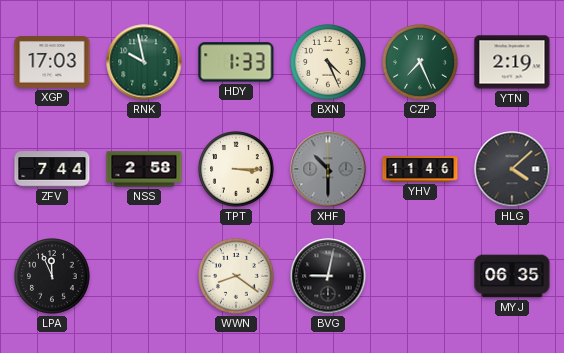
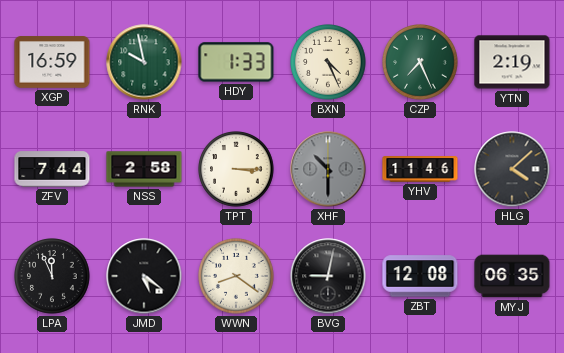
XGP: 17:03 -> 16:59 (52, 62)
JMD: none -> 5:21 (144, 276)
ZBT: none -> 12:08 (420, 276)
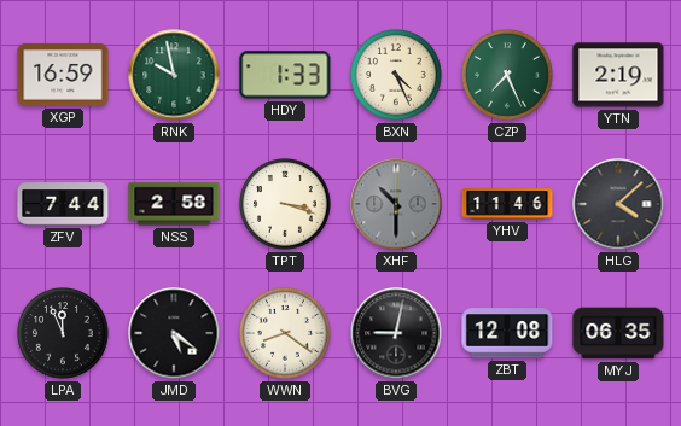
TPT: 3:15 -> 3:18 (285, 204)
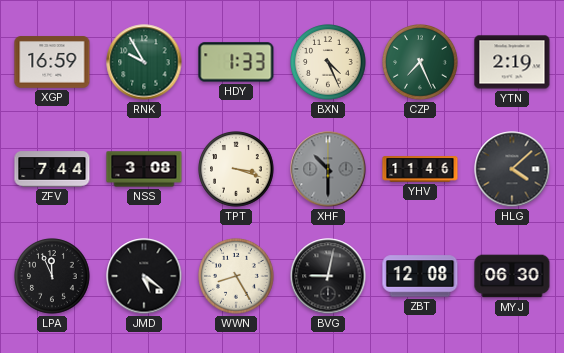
RNK: 9:58 -> 9:55 (144, 62)
NSS: 2:58 -> 3:08 (144, 169)
WWN: 8:21 -> 8:25 (236, 276)
MYJ: 06:35 -> 06:30 (512, 276)
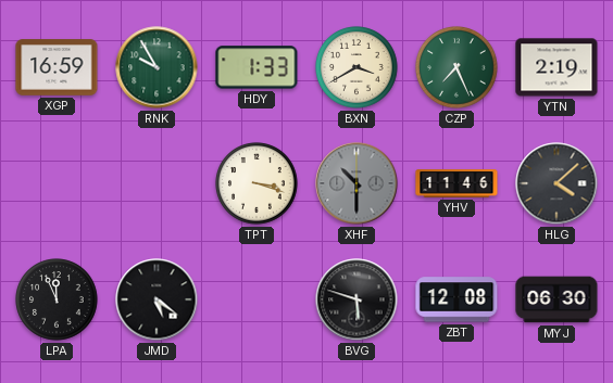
BXN: 4:26 -> 3:40 (356, 67)
ZFV: 7:44 -> none (52, 169)
NSS: 3:08 -> none (144, 169)
WWN: 8:25 -> none (236, 276)
BVG: 9:02 -> 5:48 (356, 299)
